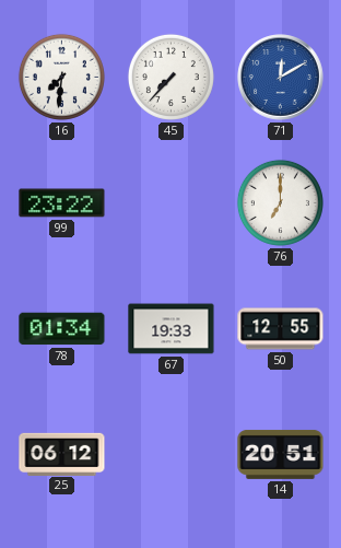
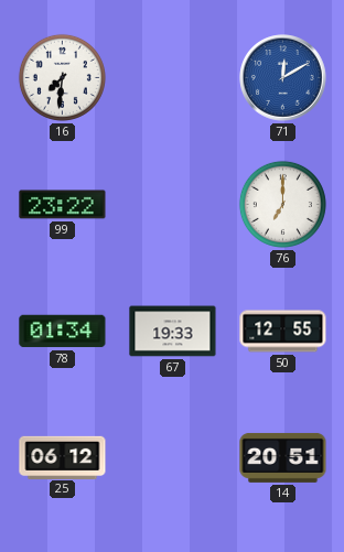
45: 7:37 -> none (170, 77)
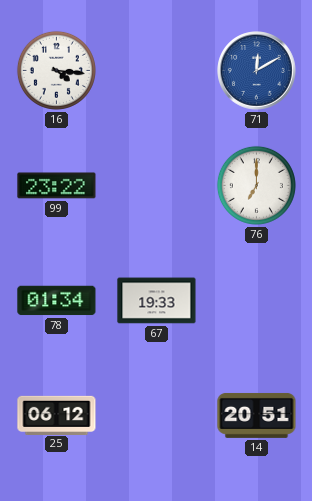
16: 7:31 -> 4:16 (56, 70)
50: 12:55 -> none (283, 332)
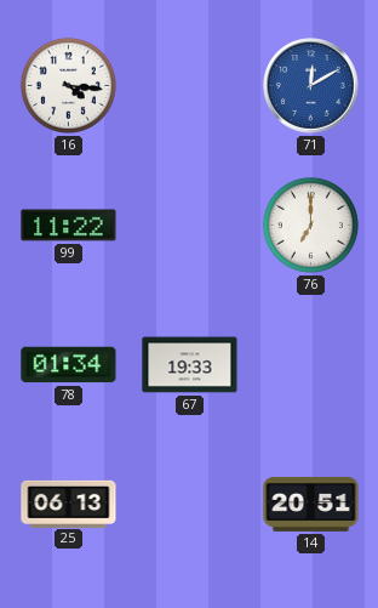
99: 23:22 -> 11:22 (69, 226)
25: 06:12 -> 06:13 (69, 504)
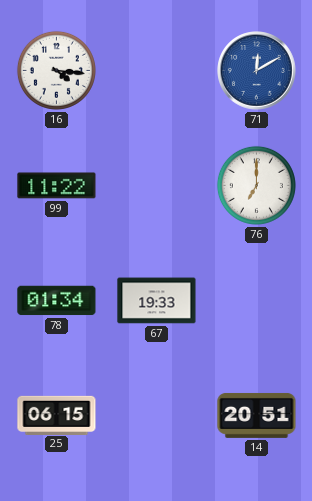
25: 06:13 -> 06:15 (57, 415)
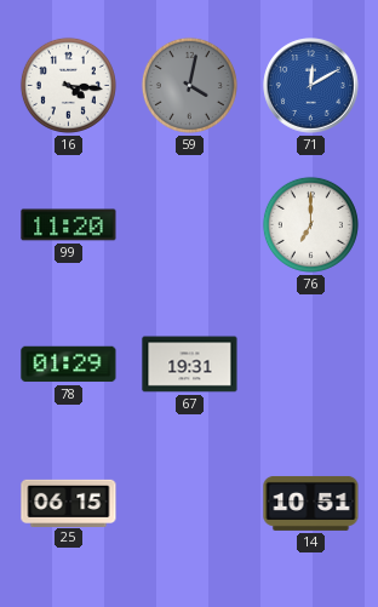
59: none -> 4:02 (189, 85)
99: 11:22 -> 11:20 (69, 225)
78: 01:34 -> 01:29 (69, 365)
67: 19:33 -> 19:31 (190, 365)
14: 20:51 -> 10:51 (311, 503)
